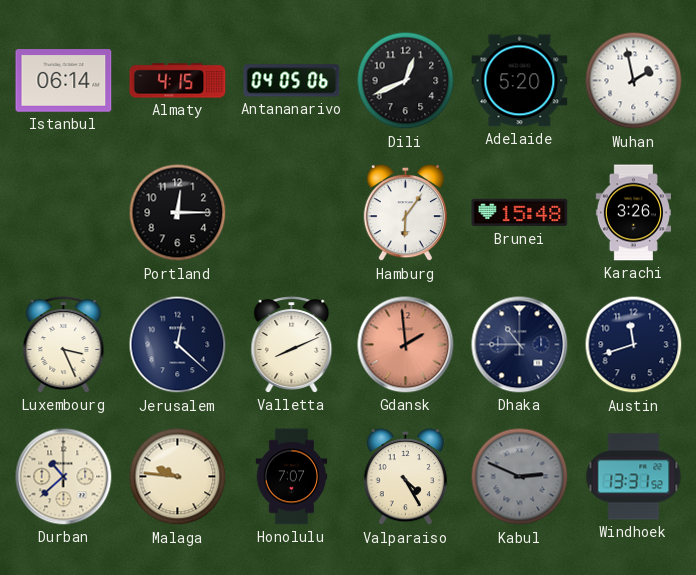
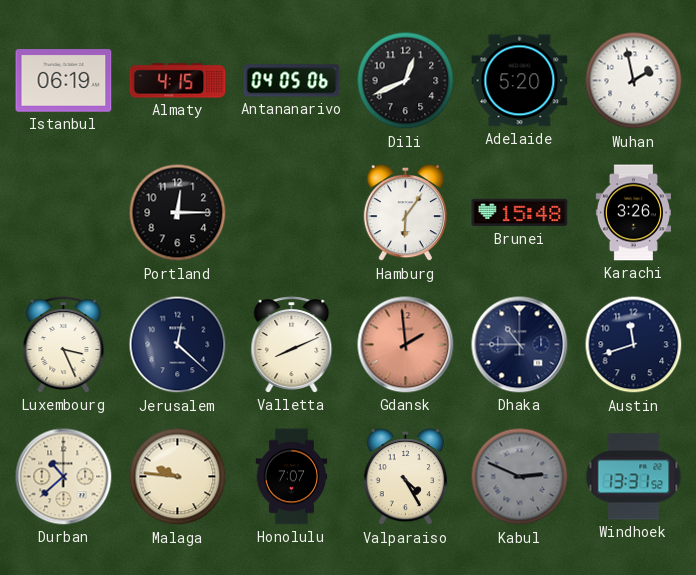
Istanbul: 06:14 -> 06:19 (64, 81)
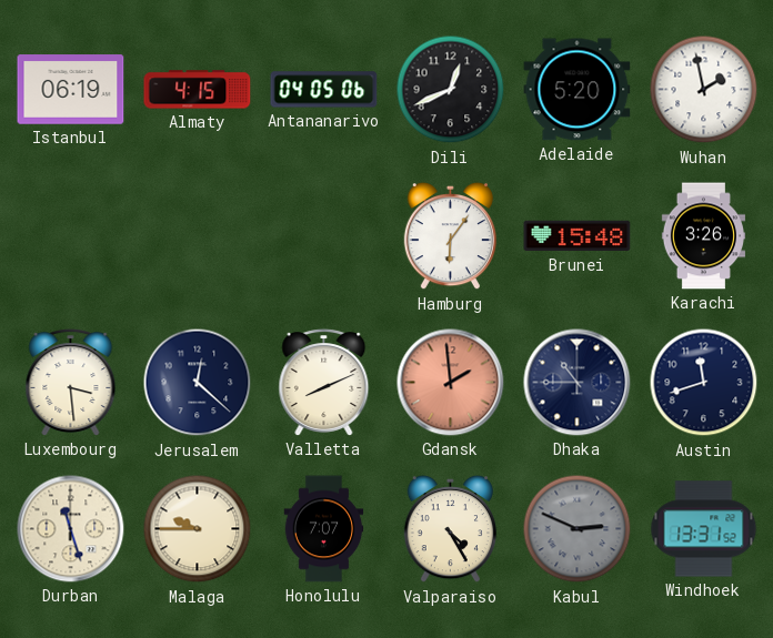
Portland: 12:15 -> none (178, 213)
Luxembourg: 3:26 -> 3:29 (71, 383)
Durban: 10:38 -> 11:27 (71, 529)
Malaga: 9:46 -> 9:45 (198, 529)
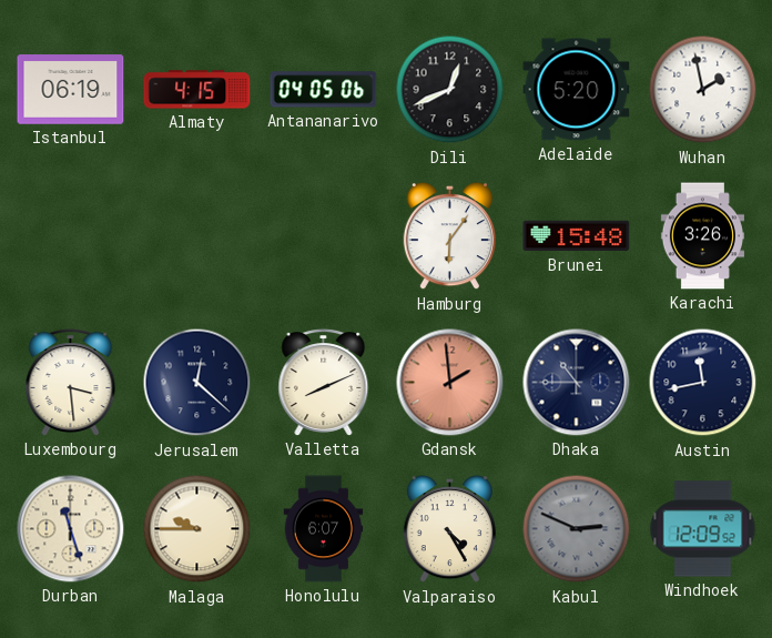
Austin: 11:42 -> 11:43 (703, 383)
Honolulu: 7:07 -> 6:07 (324, 529)
Windhoek: 13:31 -> 12:09 (703, 529)
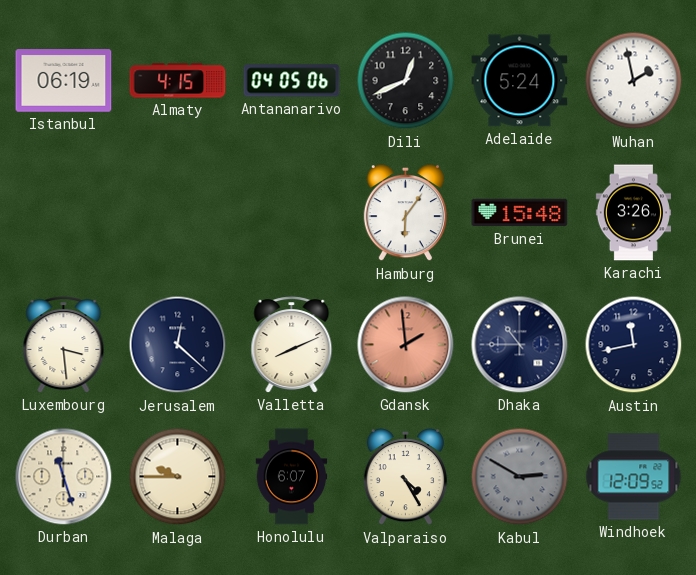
Adelaide: 5:20 -> 5:24 (520, 81)
Kabul: 2:49 -> 2:50 (520, 477)
